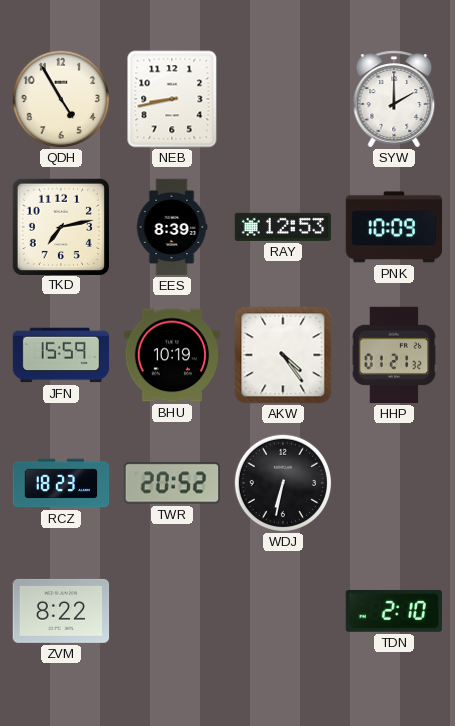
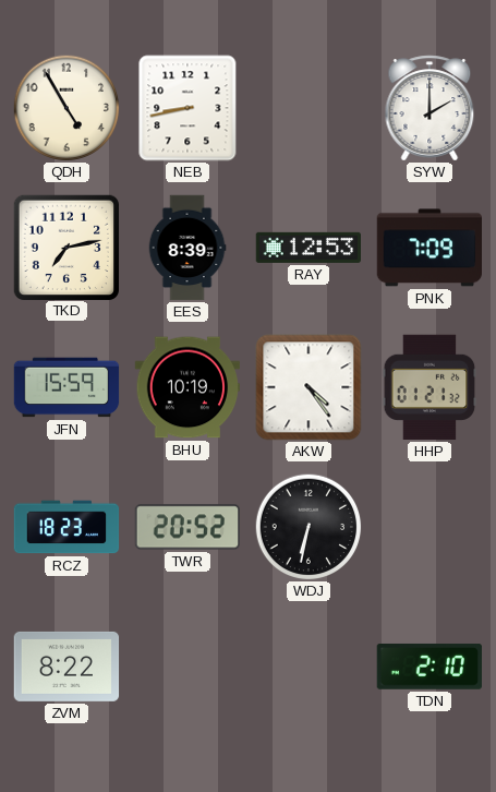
PNK: 10:09 -> 7:09 (428, 248)
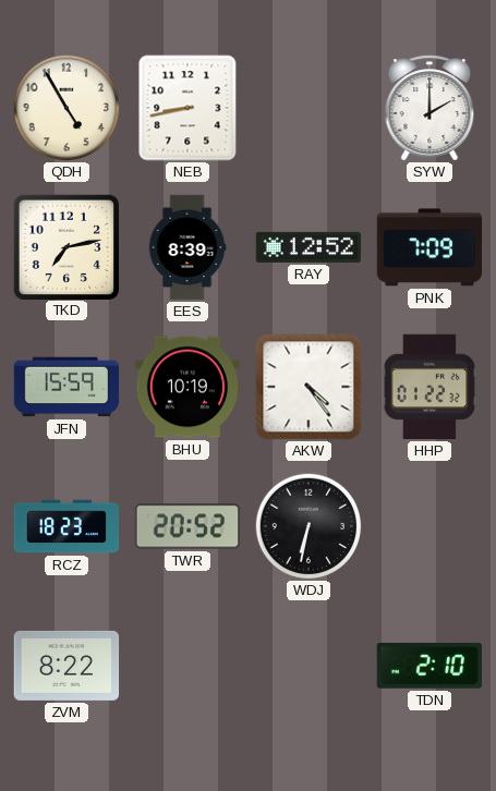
RAY: 12:53 -> 12:52 (309, 247)
HHP: 01:21 -> 01:22 (430, 387)
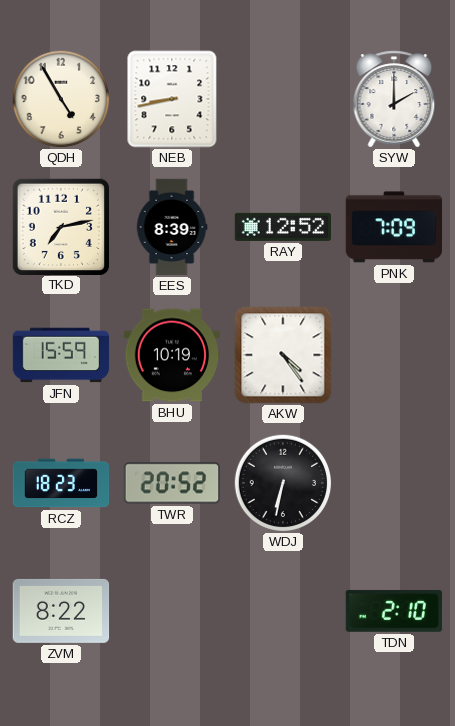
HHP: 01:22 -> none (430, 387)
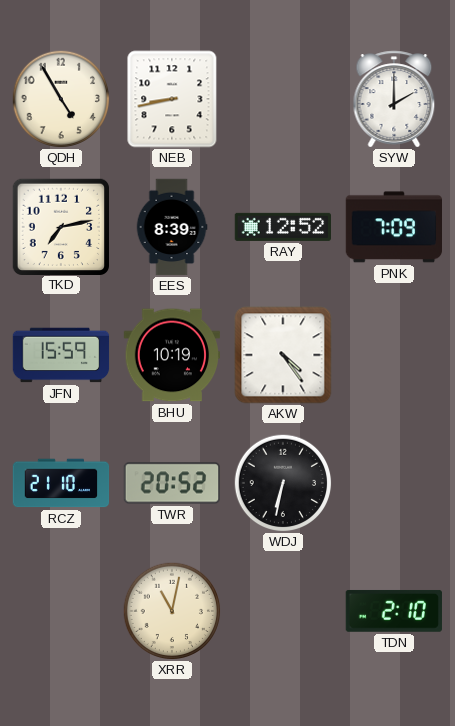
RCZ: 18:23 -> 21:10 (61, 483)
ZVM: 8:22 -> none (61, 611)
XRR: none -> 11:02 (172, 611)
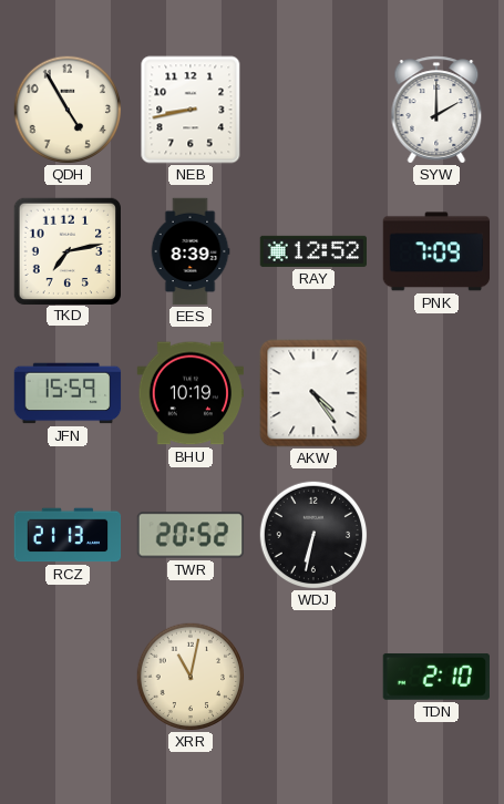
RCZ: 21:10 -> 21:13 (68, 535)
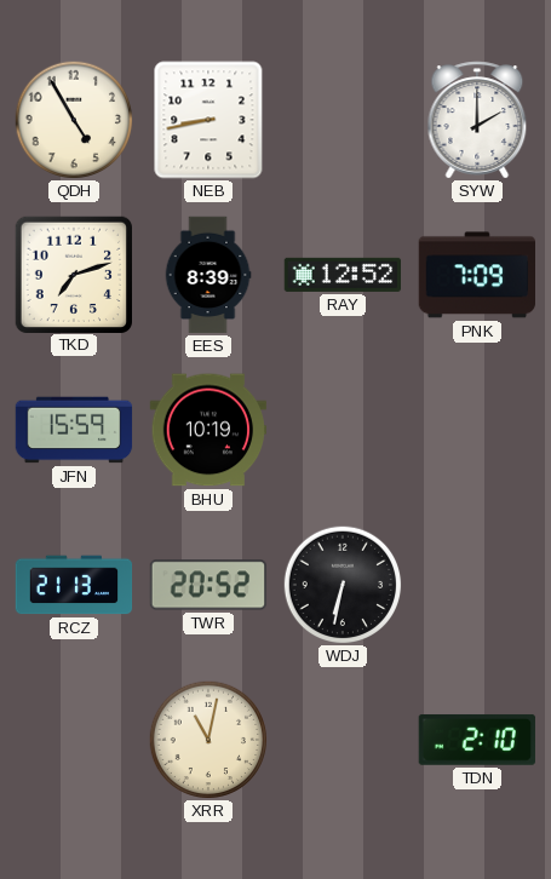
TKD: 7:13 -> 7:12 (73, 274)
AKW: 4:24 -> none (313, 393)
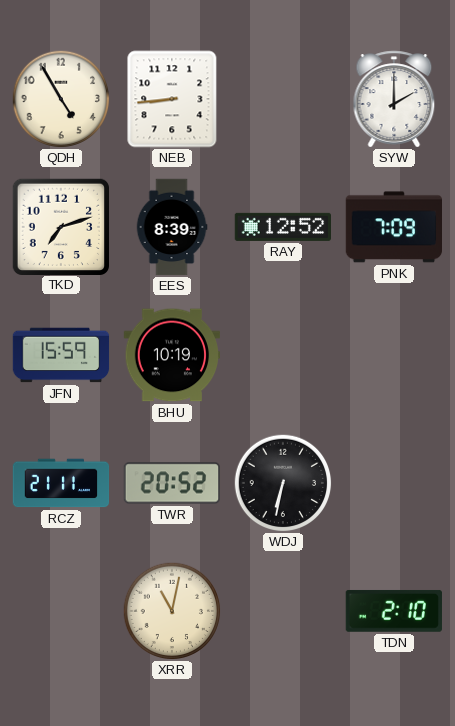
NEB: 8:43 -> 8:44 (172, 99)
RCZ: 21:13 -> 21:11 (61, 483)
